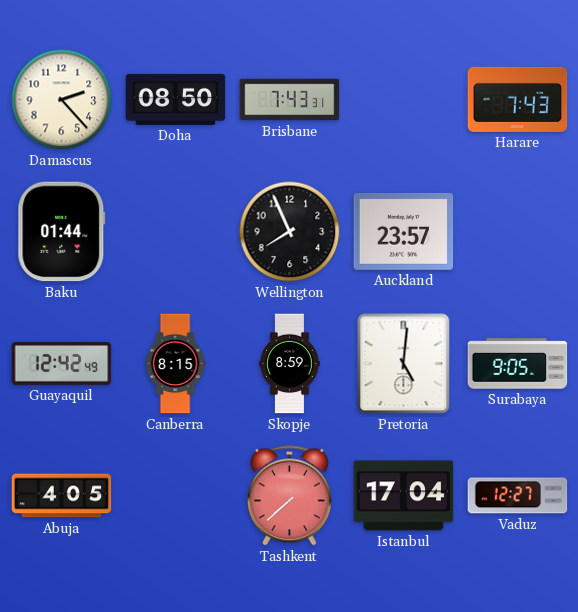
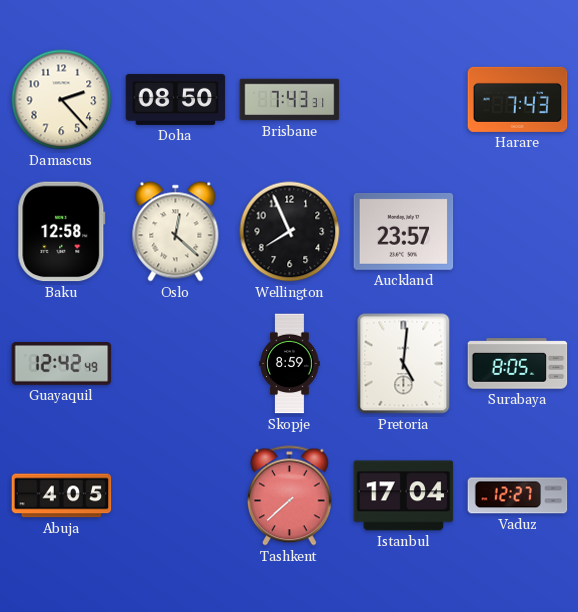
Baku: 01:44 -> 12:58 (62, 232)
Oslo: none -> 12:22 (176, 232)
Canberra: 8:15 -> none (175, 364)
Surabaya: 9:05 -> 8:05 (518, 364)
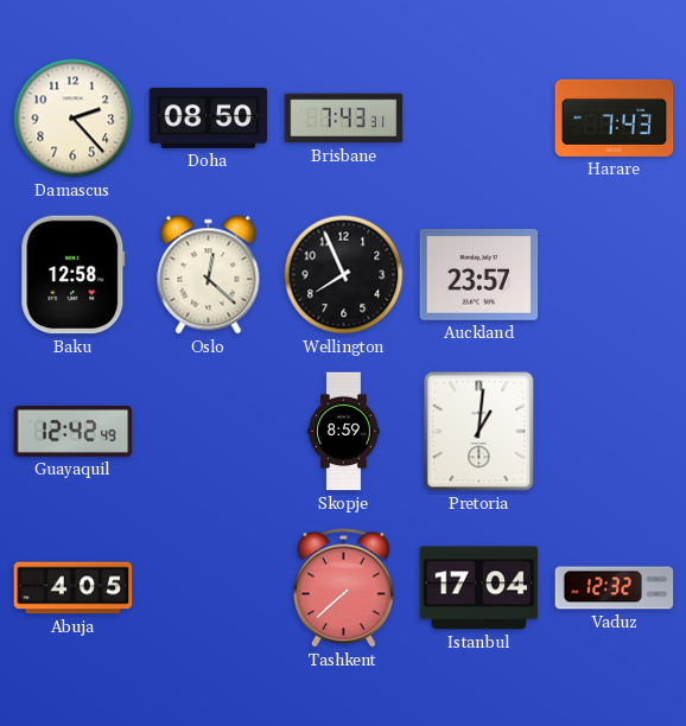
Pretoria: 5:01 -> 1:01 (479, 432)
Surabaya: 8:05 -> none (518, 364)
Vaduz: 12:27 -> 12:32 (615, 588)
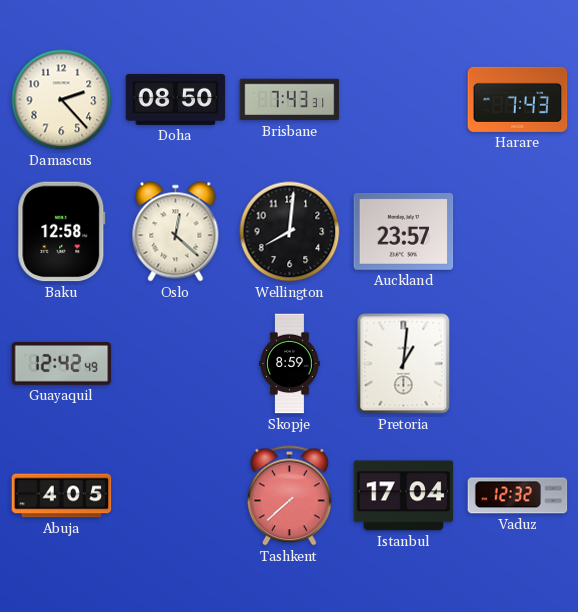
Wellington: 7:56 -> 8:01 (290, 232)
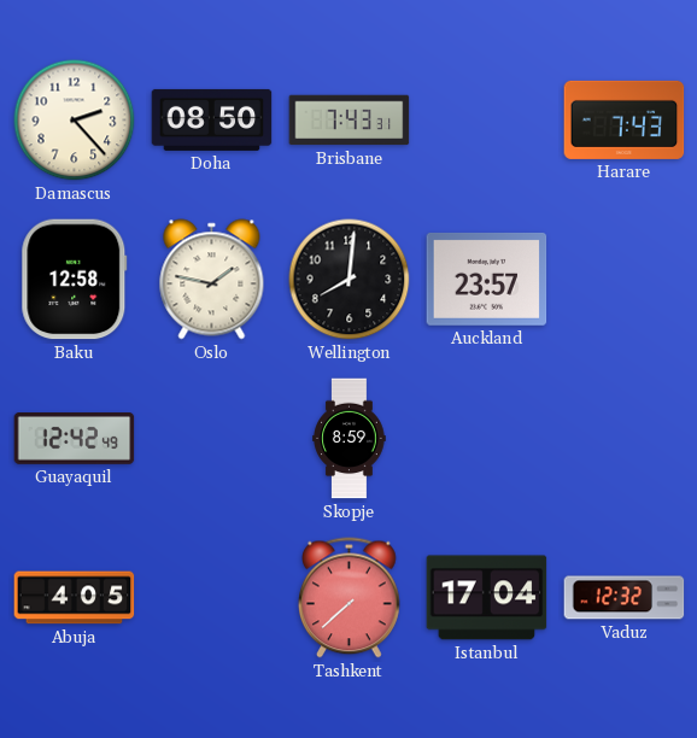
Oslo: 12:22 -> 1:47 (212, 280)
Pretoria: 1:01 -> none (404, 364)
